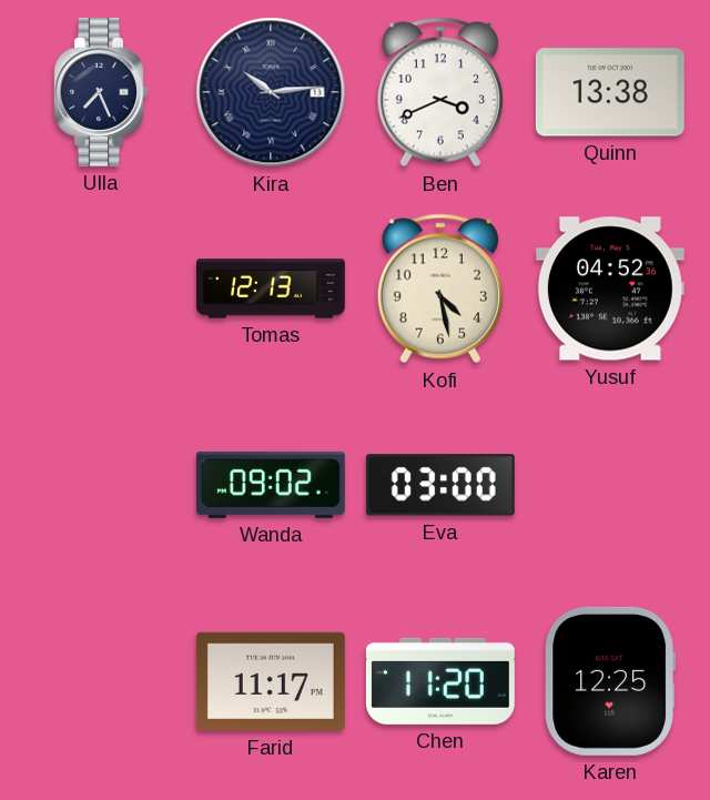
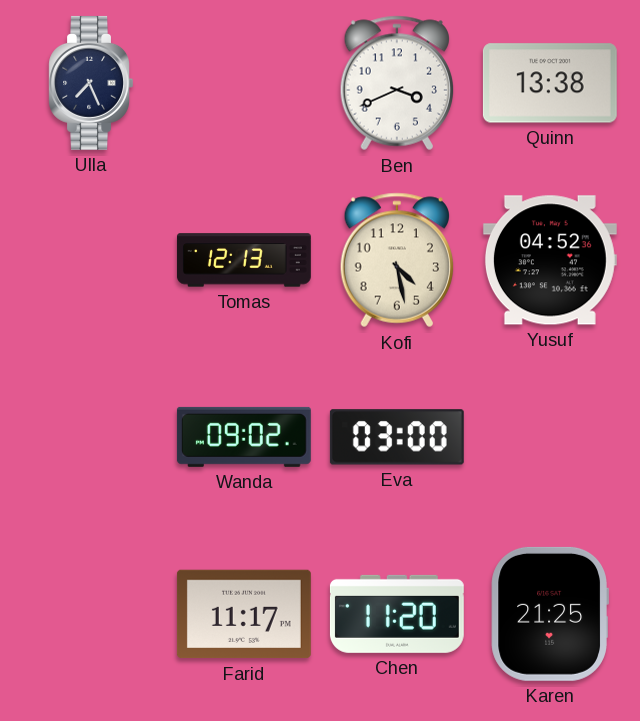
Kira: 10:14 -> none (271, 92)
Karen: 12:25 -> 21:25 (550, 614)
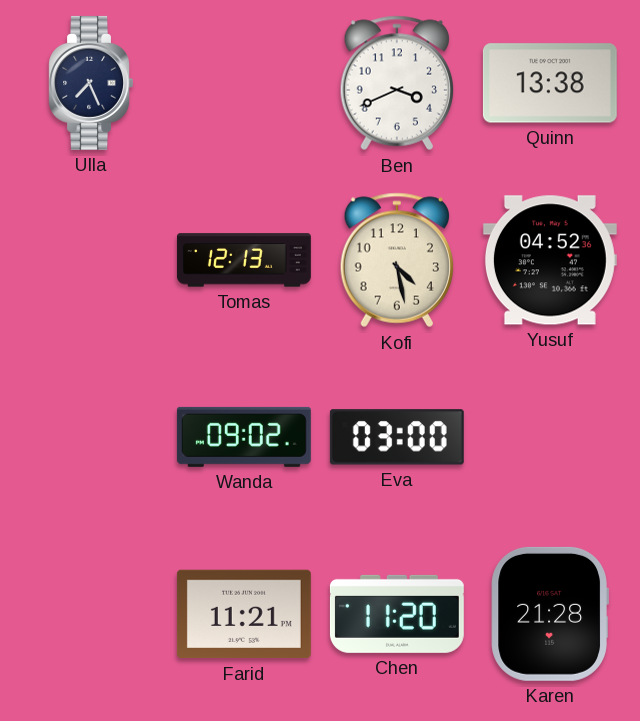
Farid: 11:17 -> 11:21 (244, 614)
Karen: 21:25 -> 21:28 (550, 614)
